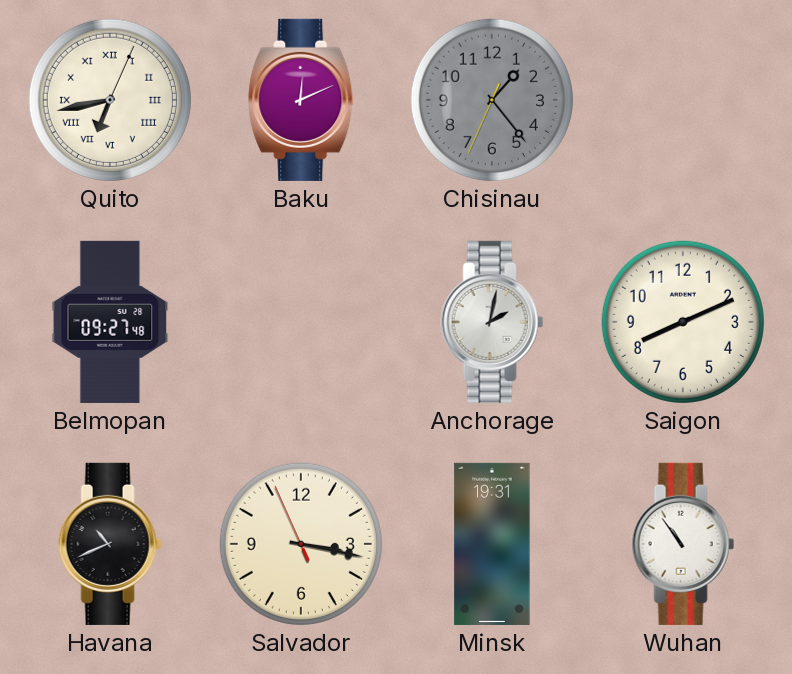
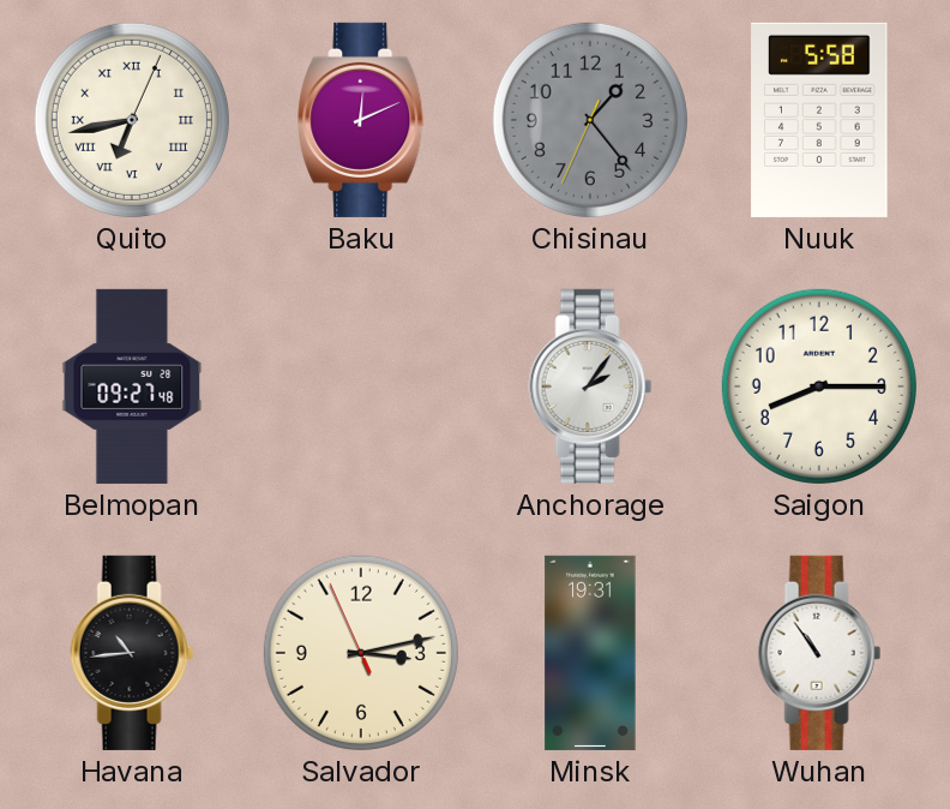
Nuuk: none -> 5:58 (819, 120)
Anchorage: 2:02 -> 2:06 (590, 386)
Saigon: 8:11 -> 8:15 (819, 386)
Havana: 10:41 -> 10:44 (132, 653)
Salvador: 3:16 -> 3:12 (361, 653)
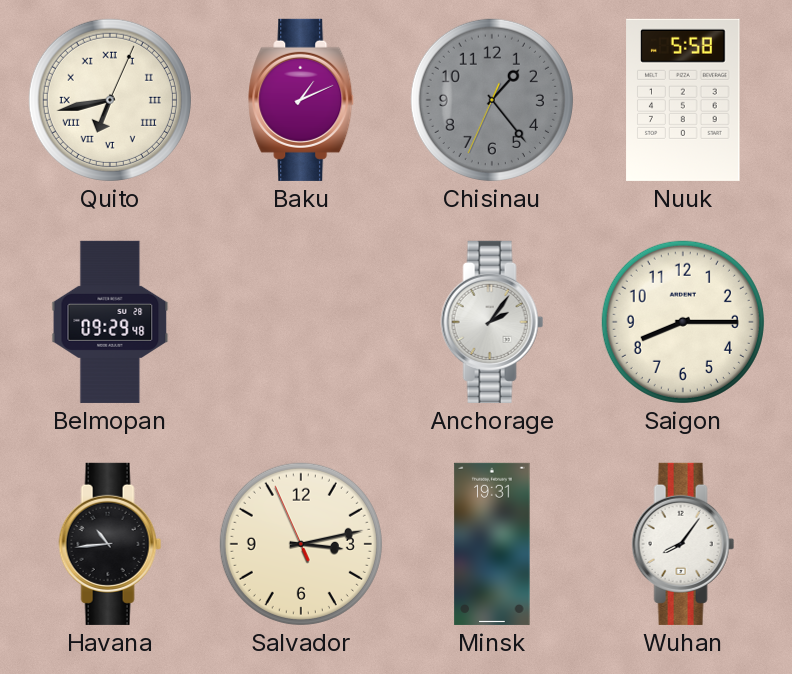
Baku: 12:11 -> 1:11 (302, 100)
Belmopan: 09:27 -> 09:29 (110, 322)
Wuhan: 10:54 -> 8:06 (683, 544)
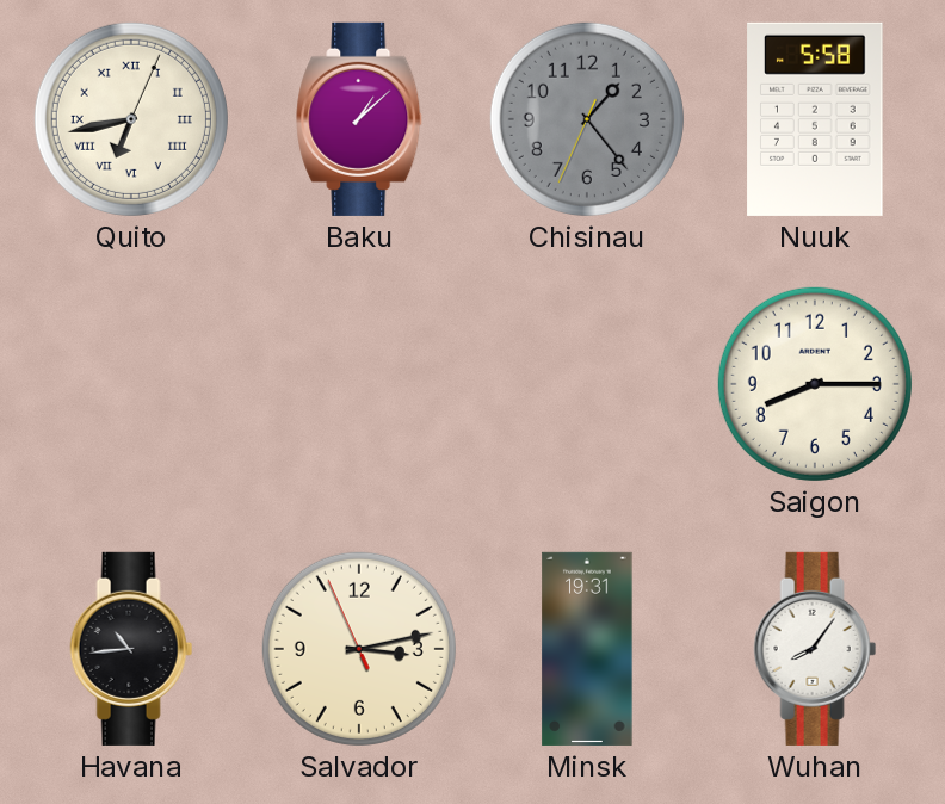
Baku: 1:11 -> 1:08 (360, 119)
Belmopan: 09:29 -> none (110, 322)
Anchorage: 2:06 -> none (492, 322)
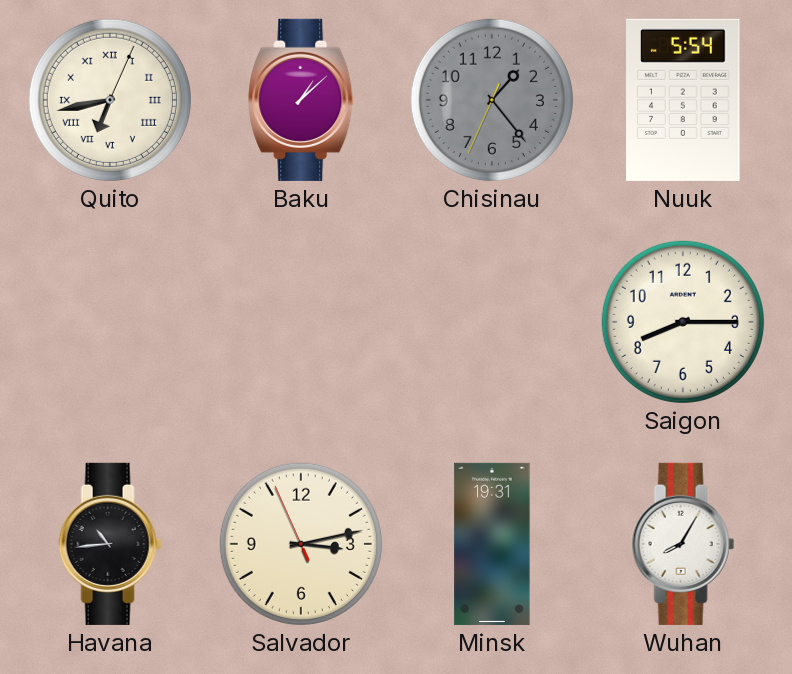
Nuuk: 5:58 -> 5:54 (683, 100)
Wuhan: 8:06 -> 8:05 (683, 544)
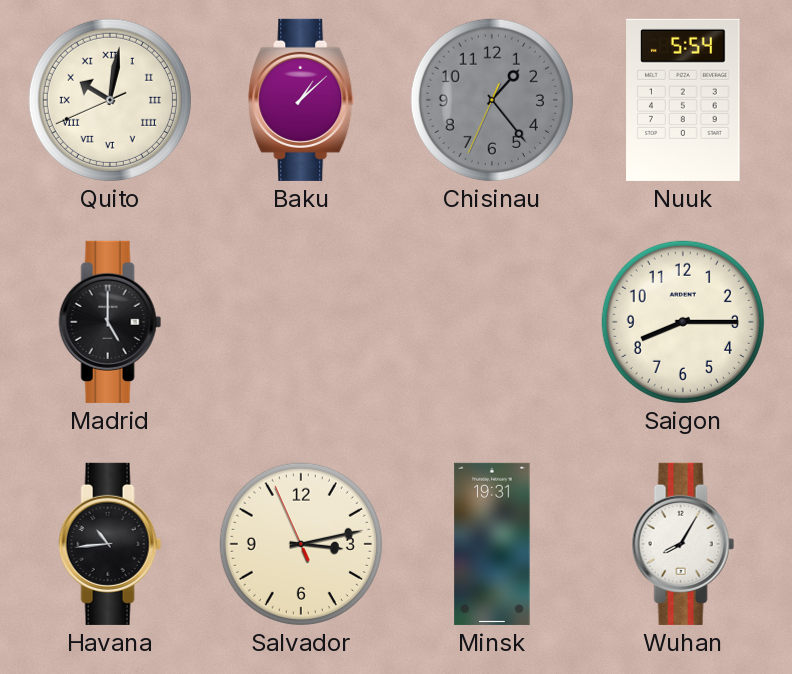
Quito: 6:43 -> 10:01 (110, 100)
Madrid: none -> 5:00 (110, 322)
